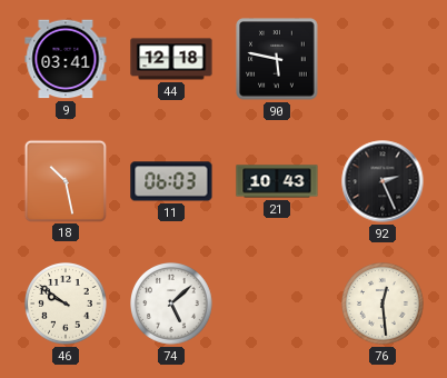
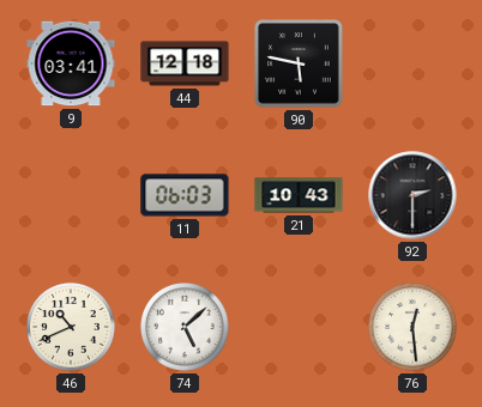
18: 10:28 -> none (64, 180)
92: 2:26 -> 2:30 (412, 195)
46: 9:51 -> 10:41 (72, 328)
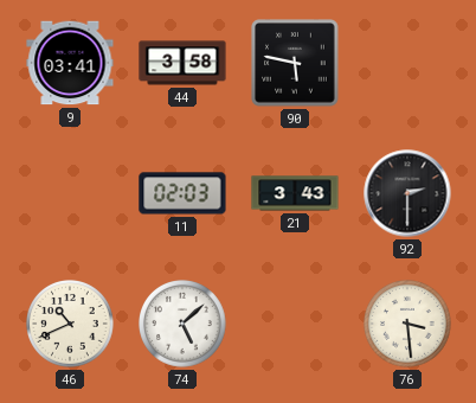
44: 12:18 -> 3:58 (182, 63)
11: 06:03 -> 02:03 (182, 193)
21: 10:43 -> 3:43 (295, 193)
76: 12:29 -> 3:29 (409, 325)
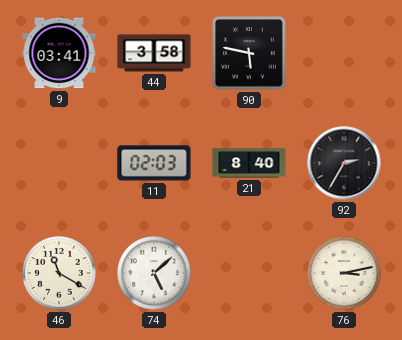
21: 3:43 -> 8:40 (249, 163)
92: 2:30 -> 2:35 (344, 163)
46: 10:41 -> 11:20 (60, 274)
76: 3:29 -> 3:13 (345, 274)
